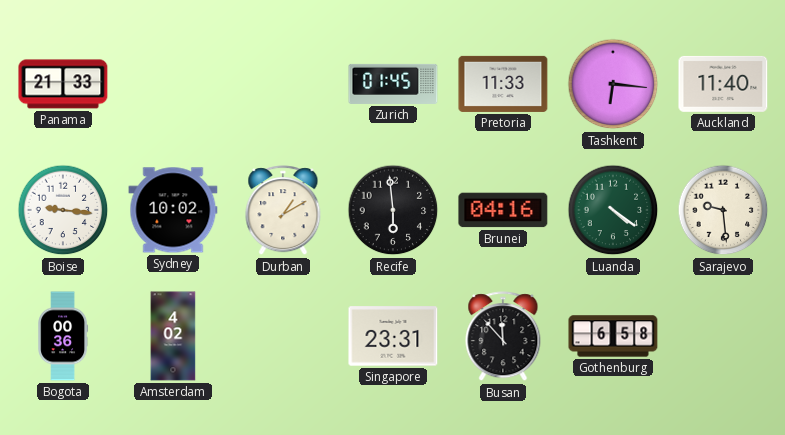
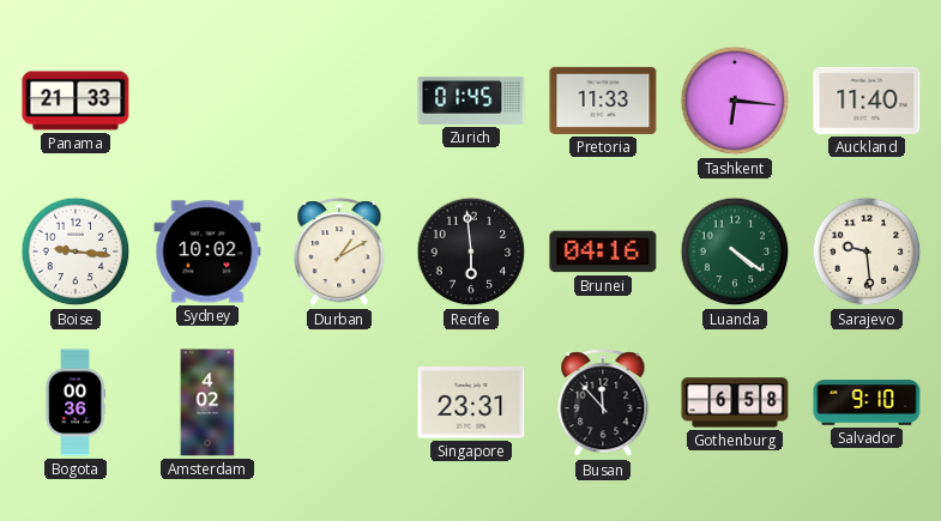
Salvador: none -> 9:10 (867, 402)
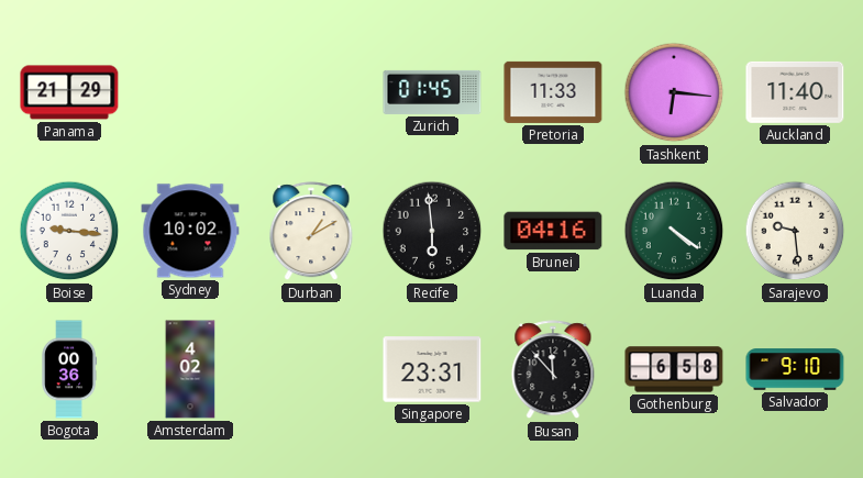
Panama: 21:33 -> 21:29 (69, 92)
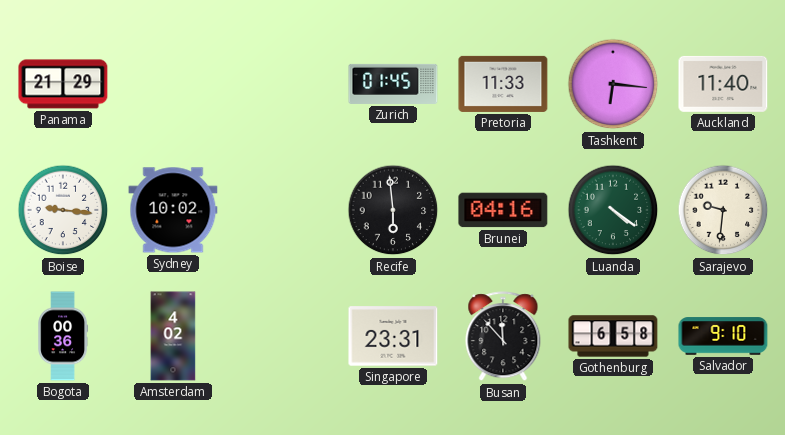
Durban: 1:10 -> none (311, 232)
Sarajevo: 9:29 -> 9:31 (723, 210)
